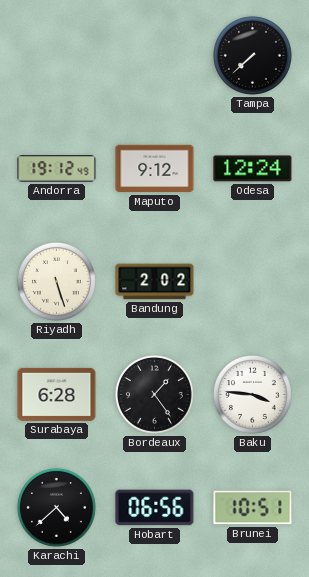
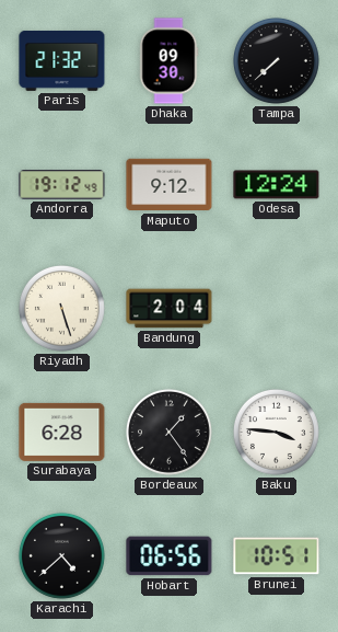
Paris: none -> 21:32 (62, 60)
Dhaka: none -> 09:30 (168, 61)
Bandung: 2:02 -> 2:04 (170, 309)
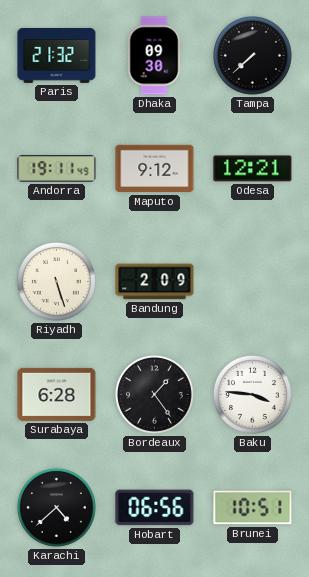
Andorra: 19:12 -> 19:11 (57, 169)
Odesa: 12:24 -> 12:21 (253, 169)
Bandung: 2:04 -> 2:09 (155, 282)
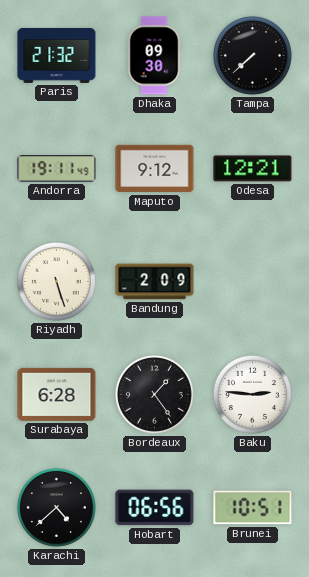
Baku: 3:46 -> 2:46 (252, 394)
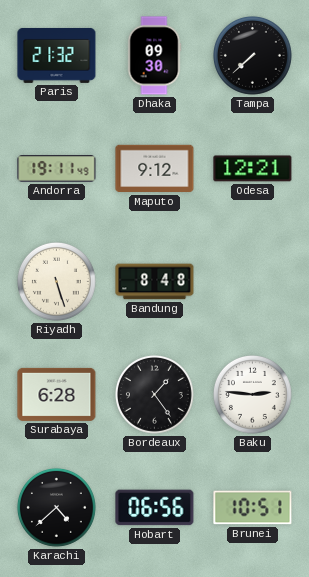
Bandung: 2:09 -> 8:48 (155, 282)
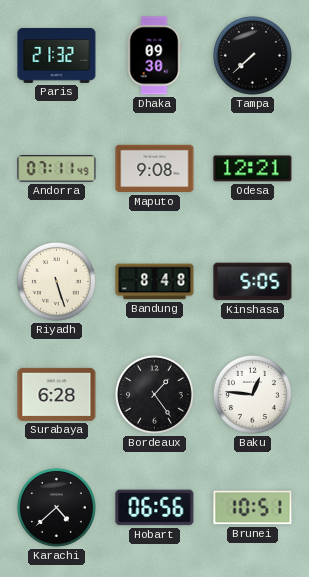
Andorra: 19:11 -> 07:11 (57, 169)
Maputo: 9:12 -> 9:08 (155, 169)
Kinshasa: none -> 5:05 (253, 282)
Baku: 2:46 -> 12:46 (252, 394)
